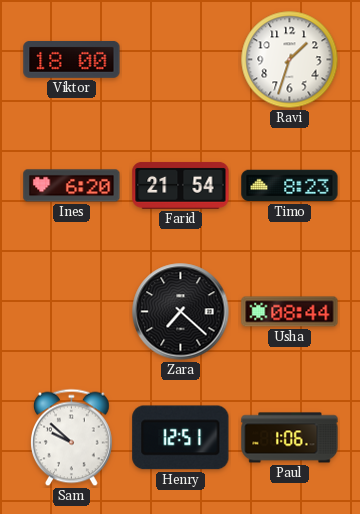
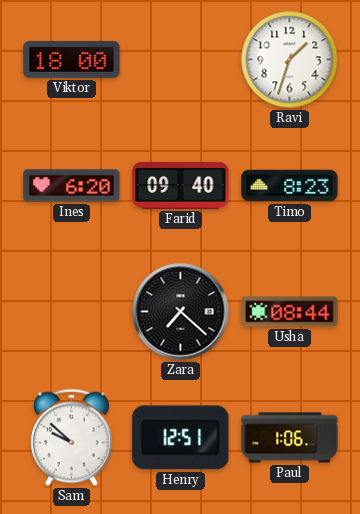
Farid: 21:54 -> 09:40 (181, 185)
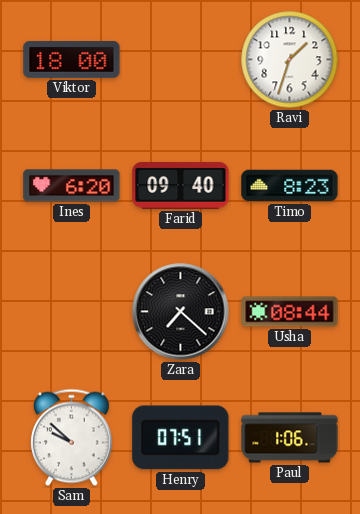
Henry: 12:51 -> 07:51 (181, 438)
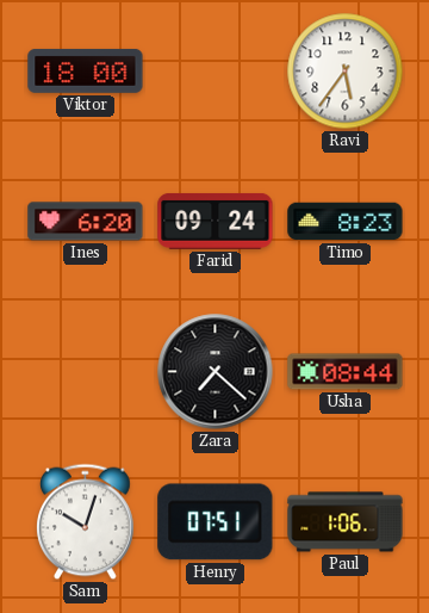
Ravi: 1:33 -> 5:36 (346, 72)
Farid: 09:40 -> 09:24 (216, 221)
Sam: 9:52 -> 10:03 (86, 522)
